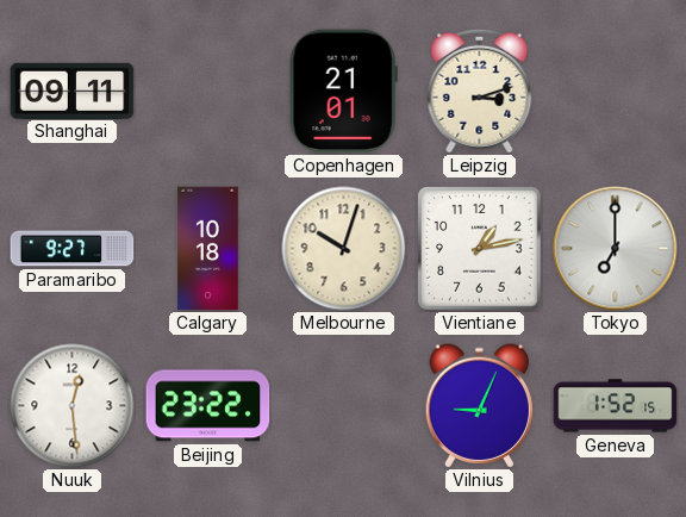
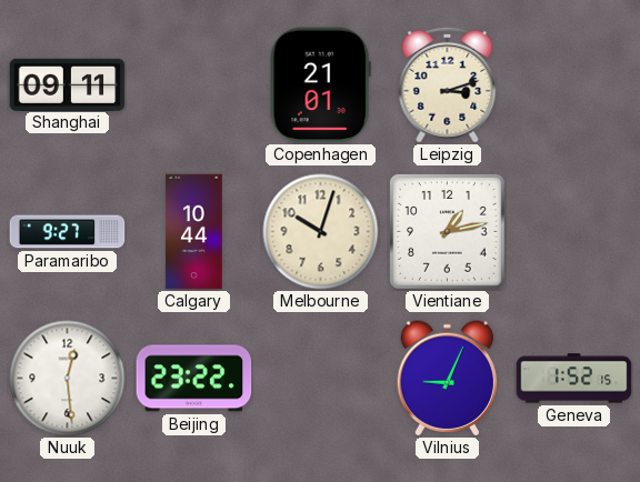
Calgary: 10:18 -> 10:44 (194, 232)
Tokyo: 7:00 -> none (616, 249)
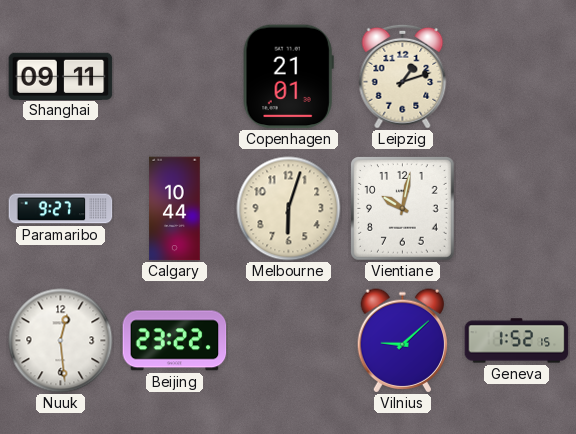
Leipzig: 3:12 -> 1:12 (403, 76)
Melbourne: 10:03 -> 6:03 (289, 209)
Vientiane: 1:13 -> 10:02 (403, 209)
Vilnius: 9:04 -> 9:08 (403, 341)
